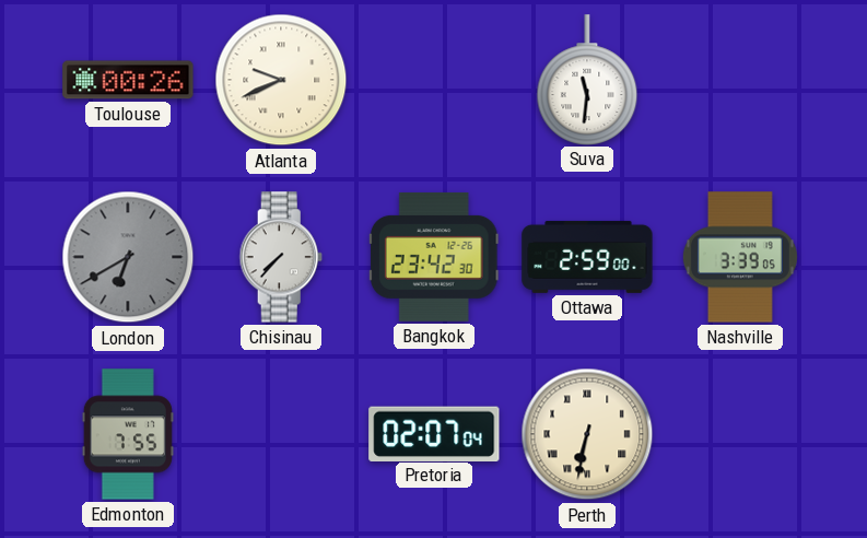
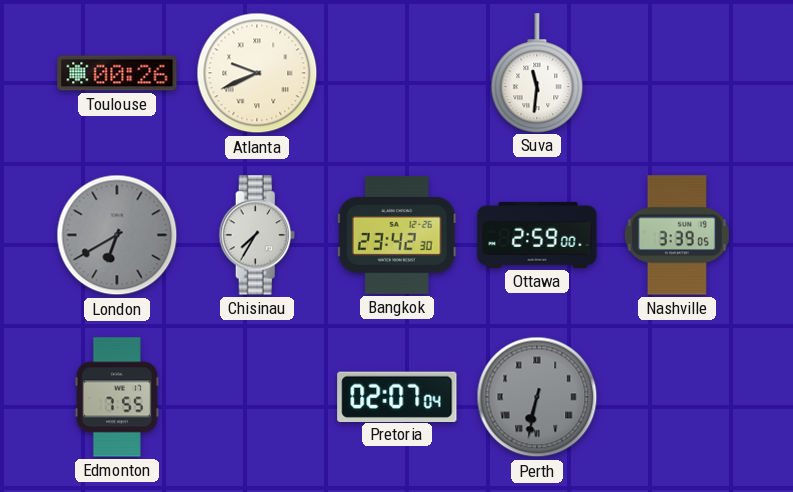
Chisinau: 7:37 -> 7:35 (257, 235)
Perth dial: cream -> grey (537, 397)
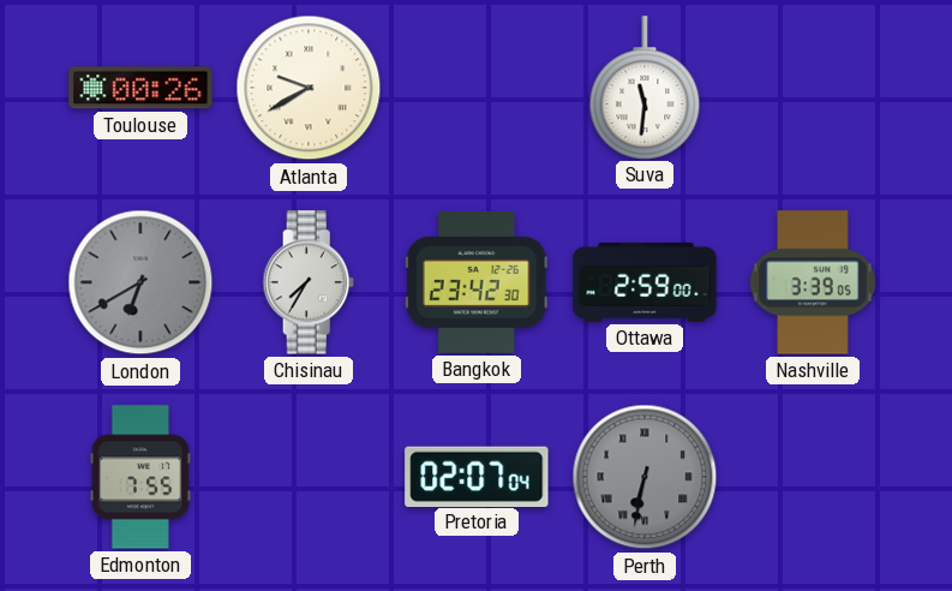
Atlanta: 9:41 -> 9:40 (309, 88)
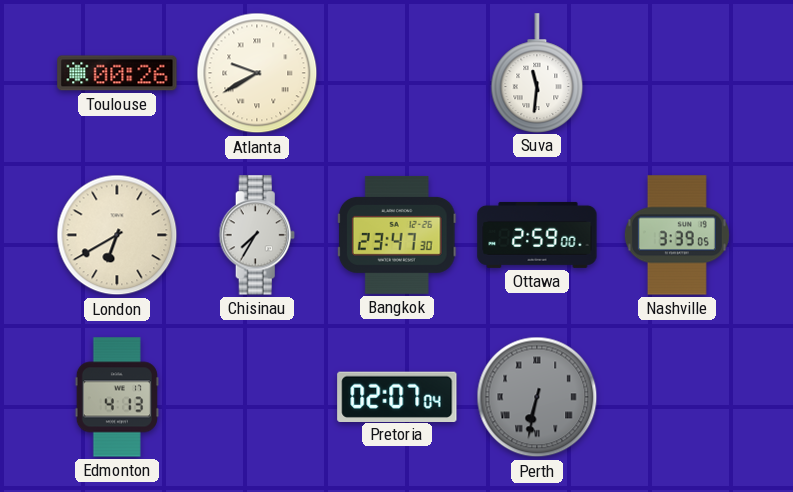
London dial: grey -> cream (117, 235)
Bangkok: 23:42 -> 23:47 (397, 235)
Edmonton: 7:55 -> 4:13 (117, 397)
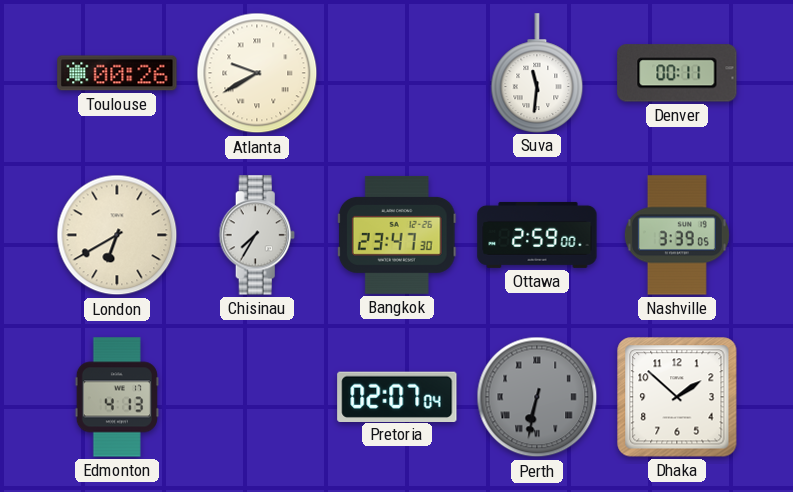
Denver: none -> 00:11 (677, 73)
Dhaka: none -> 1:52 (677, 397)
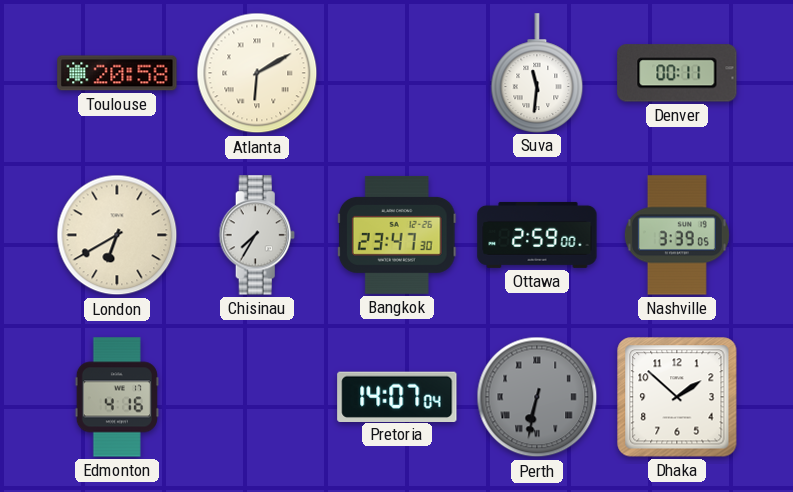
Toulouse: 00:26 -> 20:58 (117, 73)
Atlanta: 9:40 -> 6:10 (257, 73)
Edmonton: 4:13 -> 4:16 (117, 397)
Pretoria: 02:07 -> 14:07 (397, 396)
